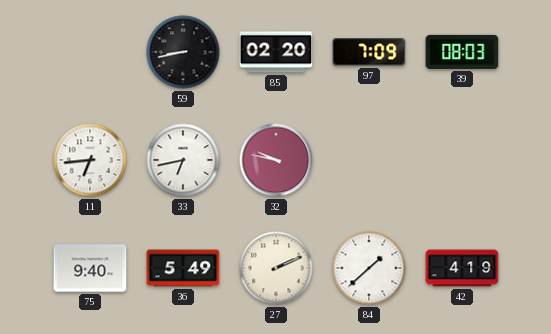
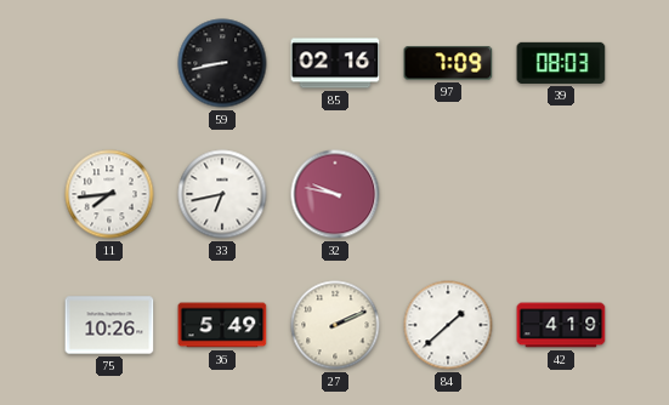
85: 02:20 -> 02:16 (335, 63)
11: 6:44 -> 7:44 (109, 194)
75: 9:40 -> 10:26 (109, 325)
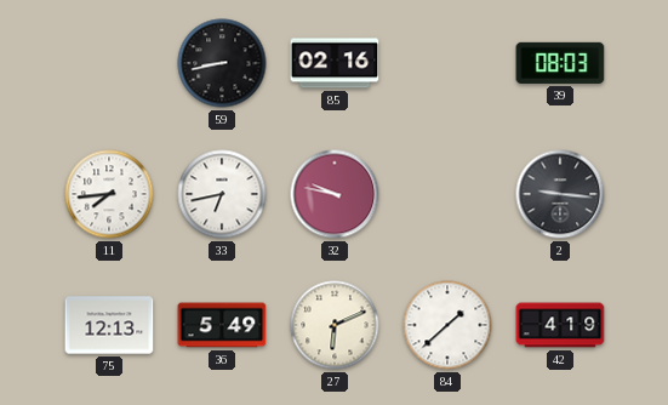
97: 7:09 -> none (448, 63)
2: none -> 9:16 (560, 194)
75: 10:26 -> 12:13 (109, 325)
27: 2:11 -> 6:11 (335, 325)
